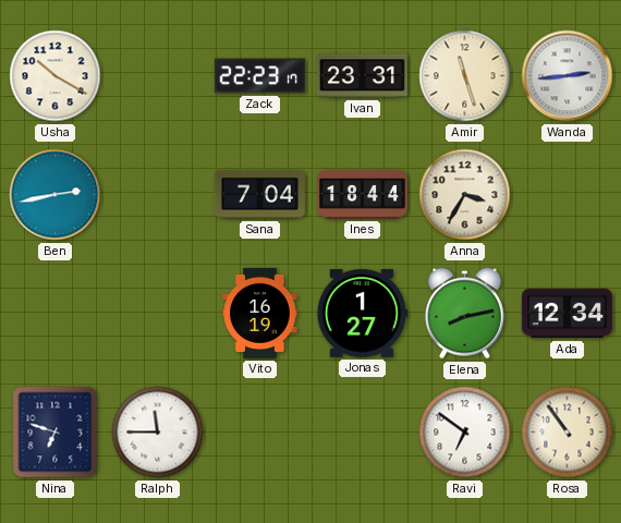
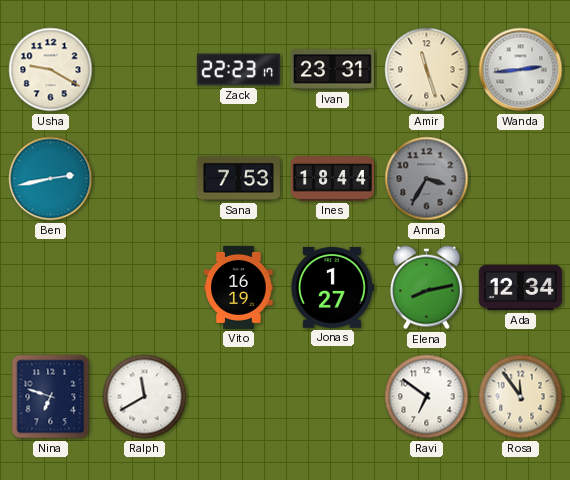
Usha: 10:20 -> 9:20 (51, 70)
Sana: 7:04 -> 7:53 (238, 179)
Anna dial: cream -> grey (427, 179)
Ralph: 11:45 -> 11:40 (145, 397)
Rosa: 10:54 -> 11:54 (521, 397)
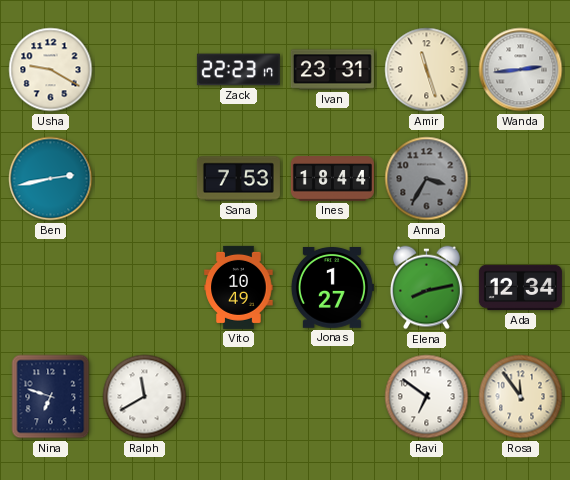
Vito: 16:19 -> 10:49 (239, 287)
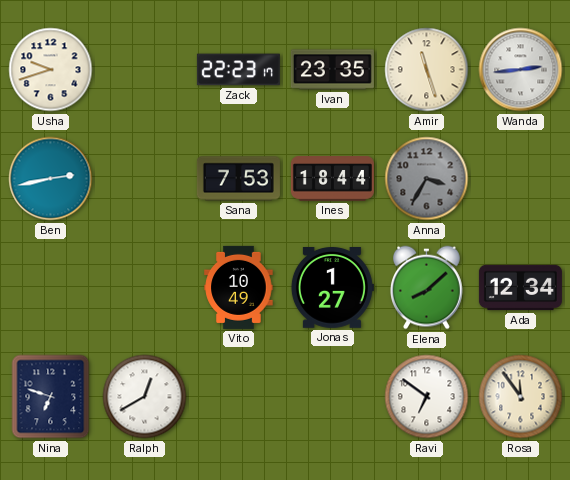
Usha: 9:20 -> 9:42 (51, 70)
Ivan: 23:31 -> 23:35 (332, 70)
Elena: 8:13 -> 8:08 (427, 288)
Ralph: 11:40 -> 12:40 (145, 397)
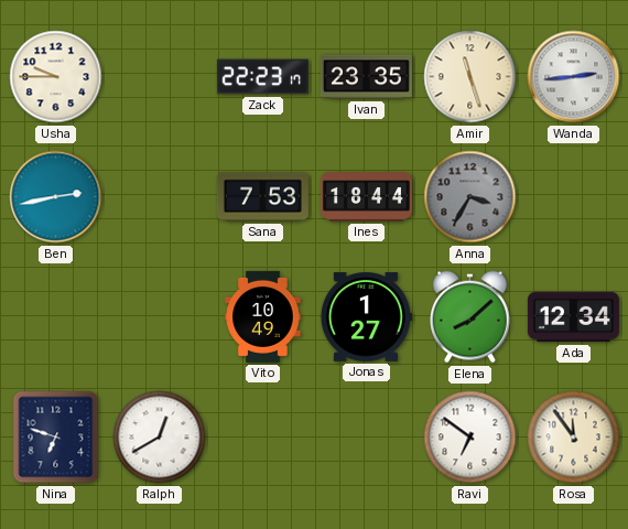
Usha: 9:42 -> 9:45 (56, 77)
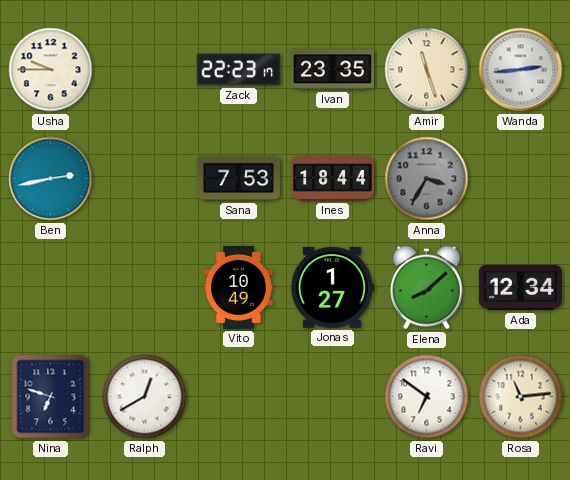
Rosa: 11:54 -> 11:14 (521, 397)
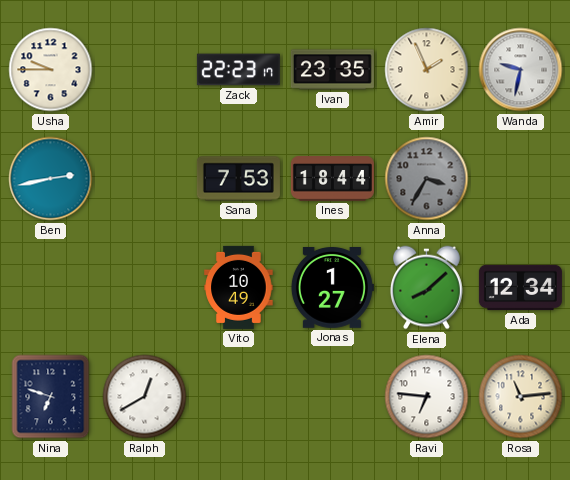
Amir: 11:27 -> 1:56 (427, 70)
Wanda: 2:44 -> 9:32 (521, 70)
Ravi: 6:51 -> 6:46 (427, 397)
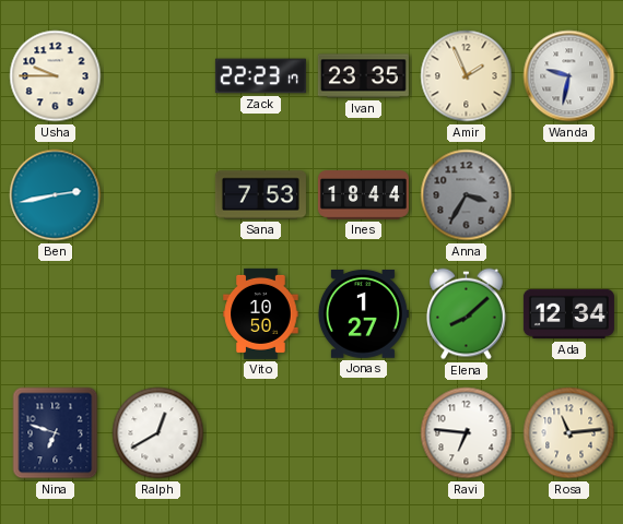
Vito: 10:49 -> 10:50 (261, 313)
